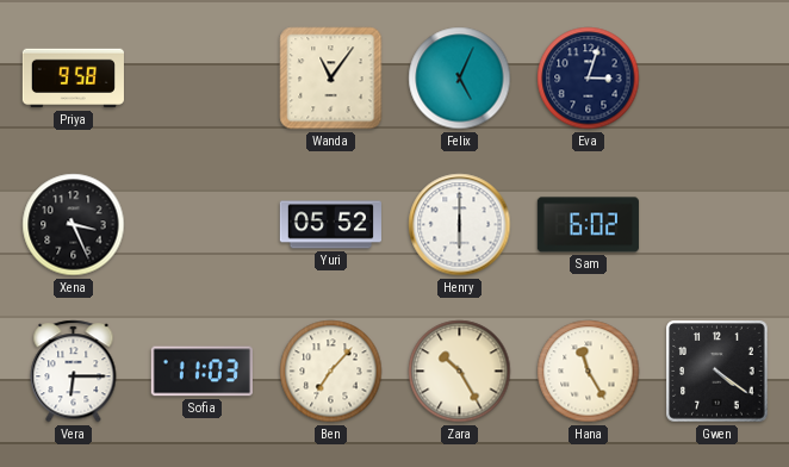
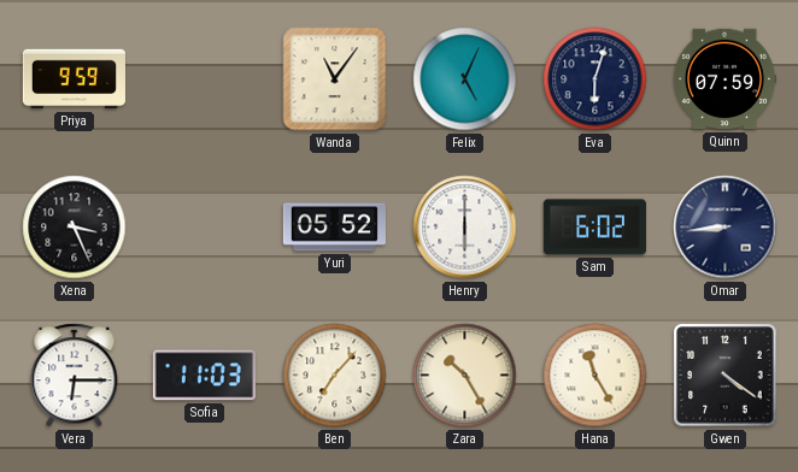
Priya: 9:58 -> 9:59 (74, 79)
Eva: 3:03 -> 6:03 (595, 79)
Quinn: none -> 07:59 (726, 79)
Omar: none -> 8:44 (726, 228)
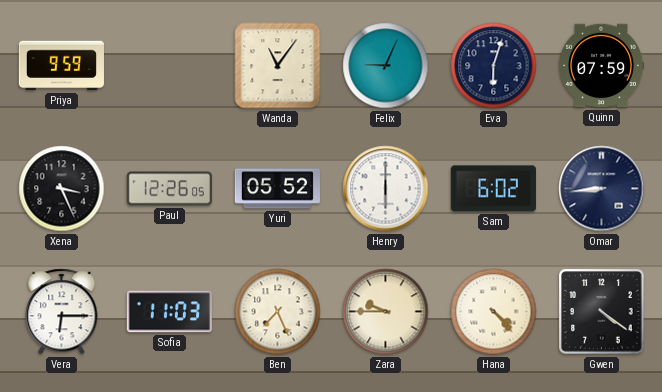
Felix: 5:04 -> 9:04 (386, 66)
Paul: none -> 12:26 (169, 189)
Ben: 7:07 -> 7:26 (278, 312)
Zara: 10:25 -> 9:45 (386, 312)
Hana: 11:25 -> 4:23 (494, 312)
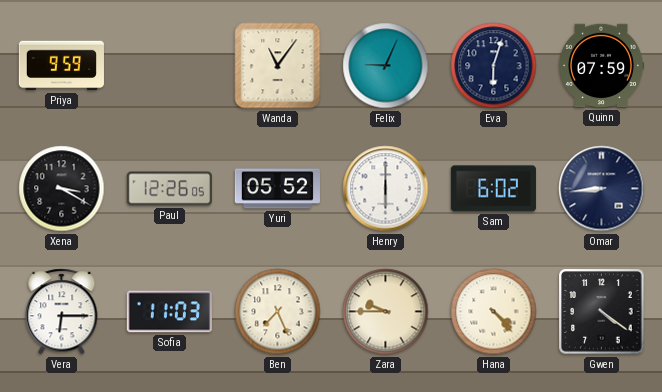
Xena: 3:26 -> 3:20 (62, 189)
